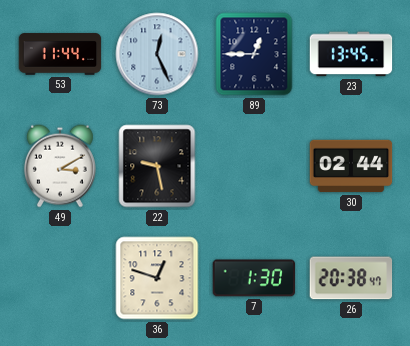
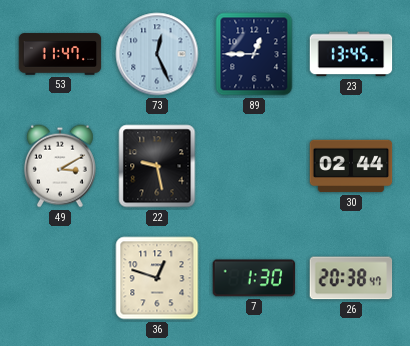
53: 11:44 -> 11:47 (60, 54)
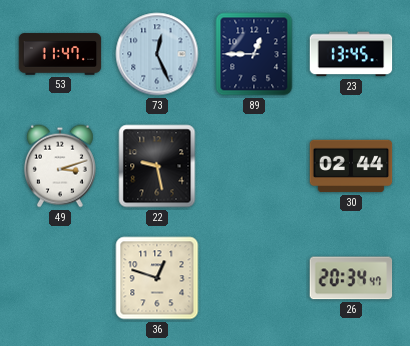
49: 3:10 -> 3:12 (60, 166)
7: 1:30 -> none (254, 278)
26: 20:38 -> 20:34 (351, 278)
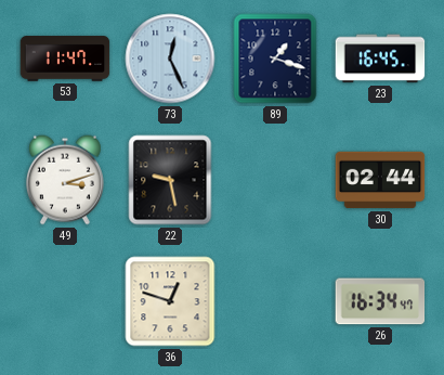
89: 12:45 -> 1:18 (275, 59)
23: 13:45 -> 16:45 (380, 59)
26: 20:34 -> 16:34 (380, 301)
